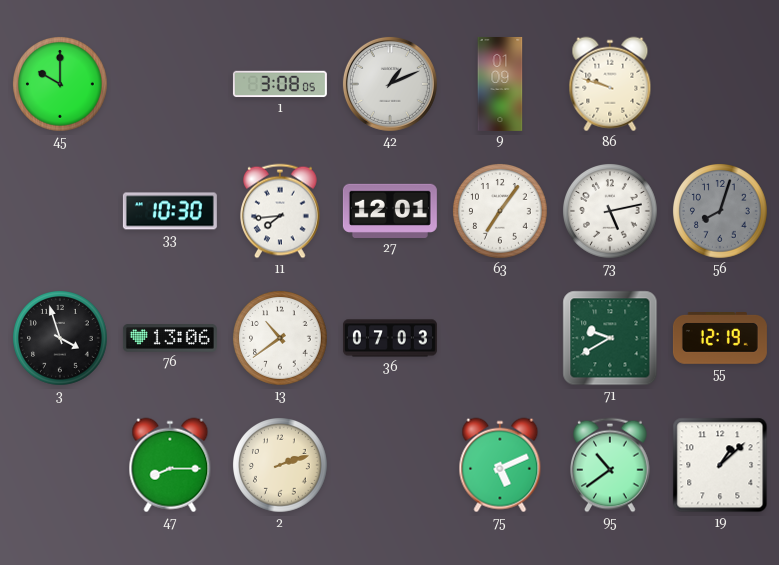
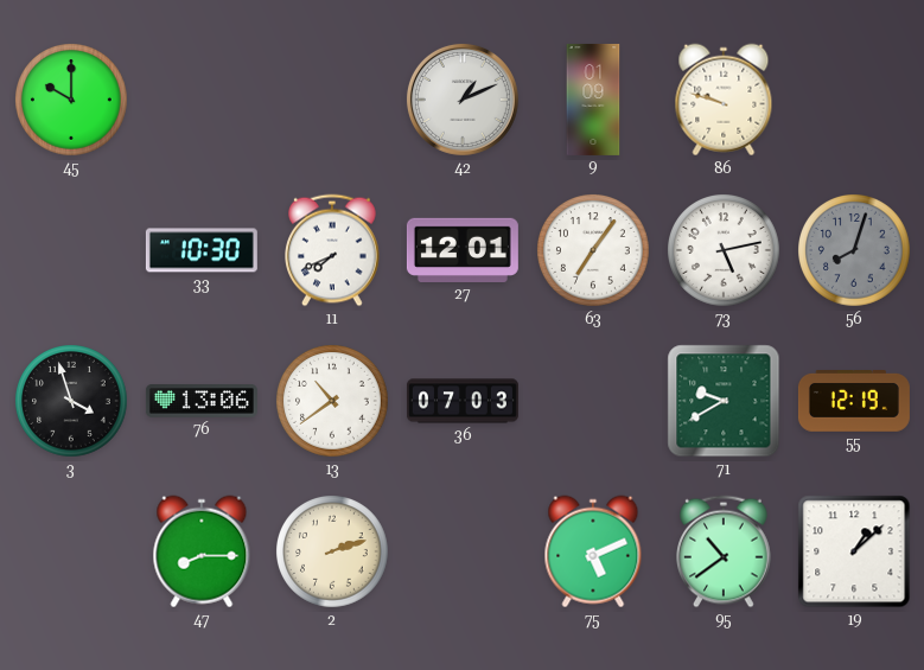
1: 3:08 -> none (280, 84)
11: 7:44 -> 7:41 (333, 250)
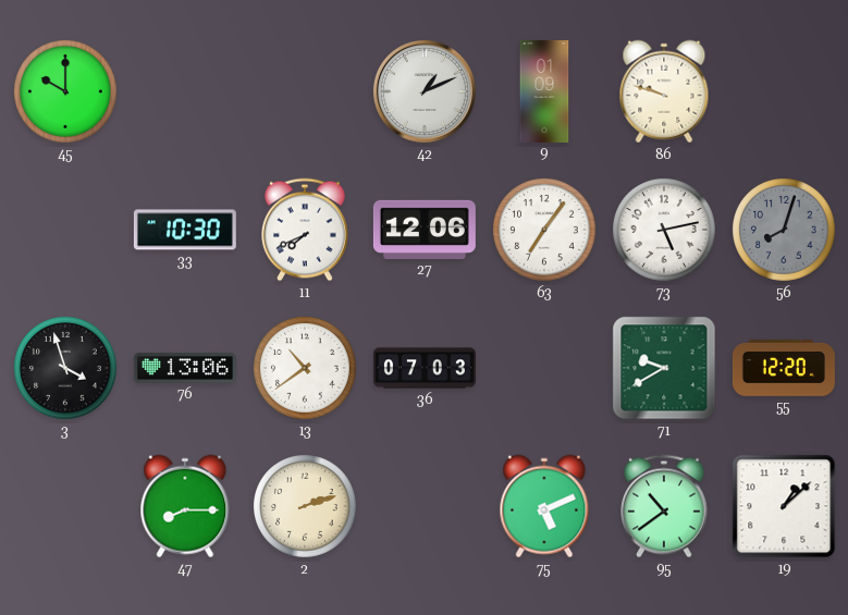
27: 12:01 -> 12:06 (425, 230)
55: 12:19 -> 12:20 (784, 369)
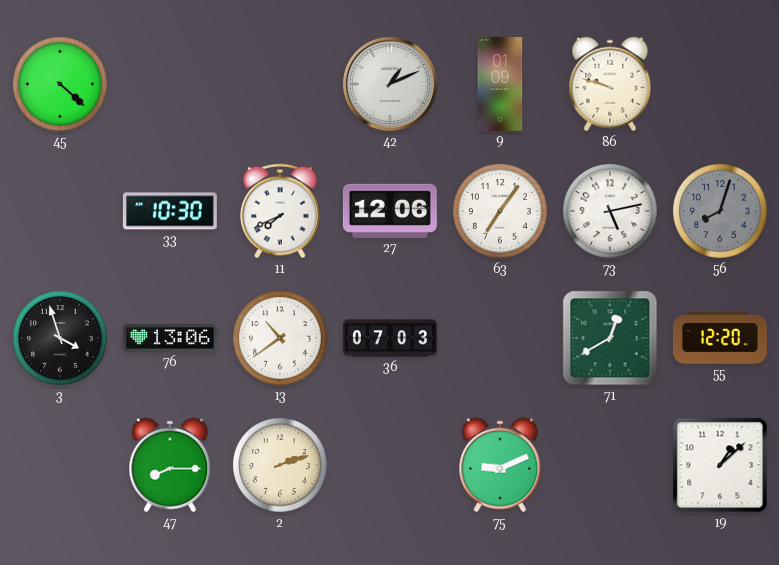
45: 10:00 -> 4:22 (61, 85)
71: 9:40 -> 12:40 (610, 338)
75: 5:11 -> 9:11 (500, 465)
95: 10:39 -> none (665, 506)
